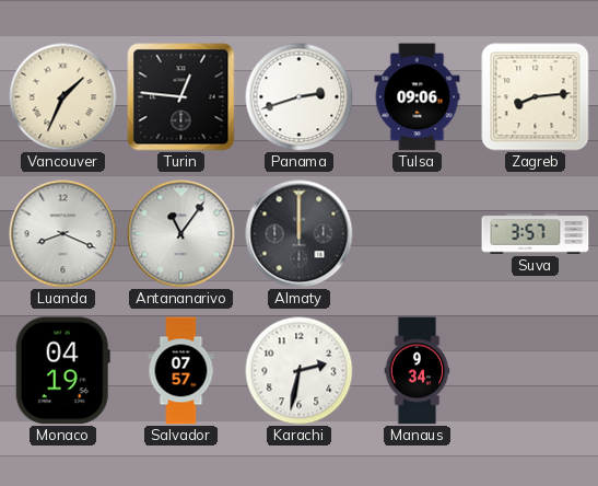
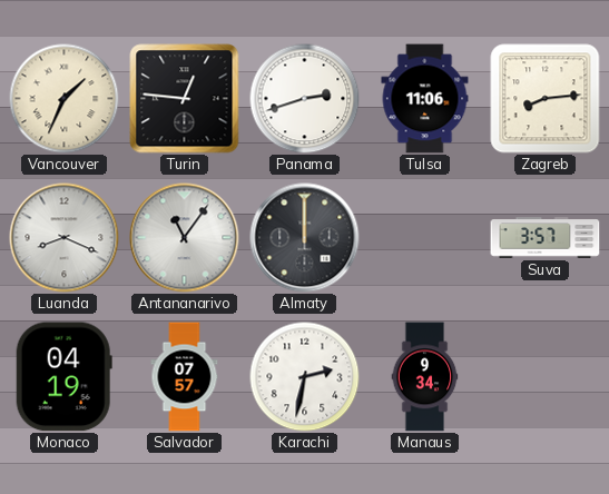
Tulsa: 09:06 -> 11:06 (425, 99)
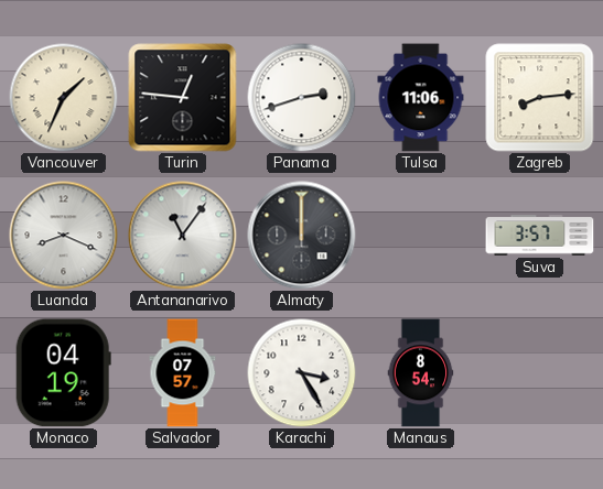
Karachi: 2:32 -> 3:25 (302, 373)
Manaus: 9:34 -> 8:54 (421, 373)
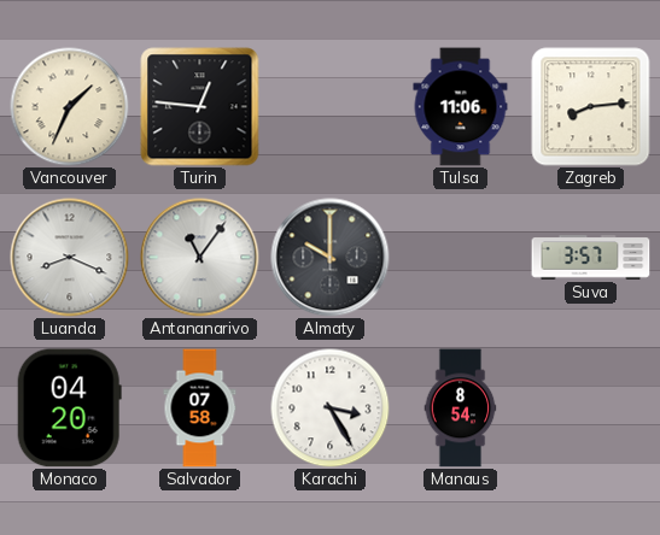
Panama: 2:42 -> none (302, 98)
Almaty: 12:00 -> 10:00 (331, 258)
Monaco: 04:19 -> 04:20 (69, 408)
Salvador: 07:57 -> 07:58 (200, 408)
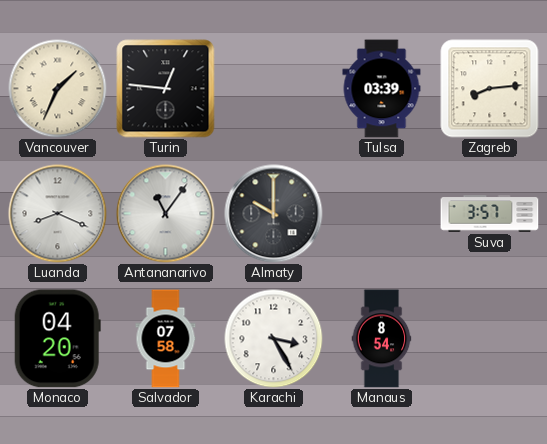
Tulsa: 11:06 -> 03:39 (382, 89)
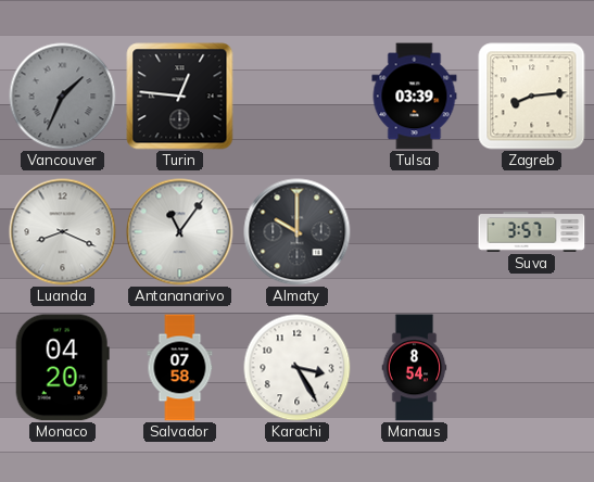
Vancouver dial: cream -> grey (63, 97)
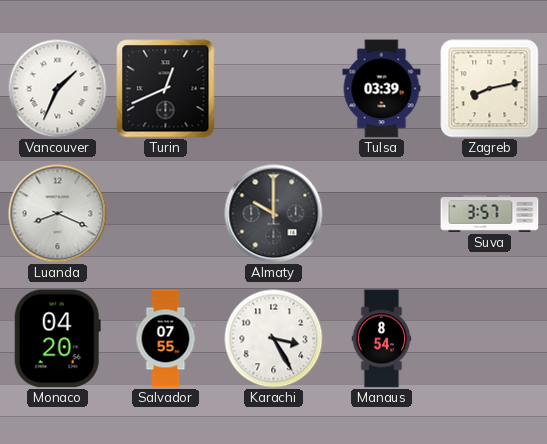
Vancouver dial: grey -> white (58, 89)
Turin: 12:46 -> 12:41 (166, 89)
Zagreb: 8:14 -> 8:13 (490, 89)
Antananarivo: 11:06 -> none (180, 232)
Salvador: 07:58 -> 07:55 (166, 339)
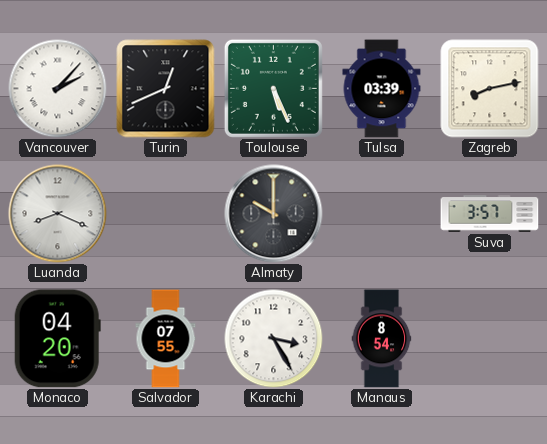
Vancouver: 1:34 -> 2:07 (58, 89)
Toulouse: none -> 5:26 (273, 88)
